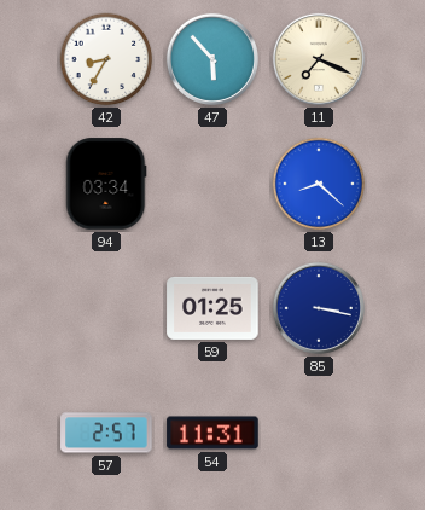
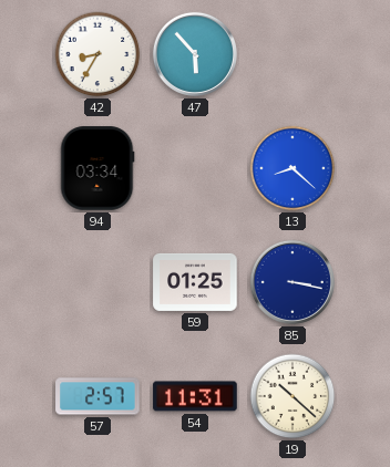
11: 7:19 -> none (319, 59)
19: none -> 10:22 (292, 396)
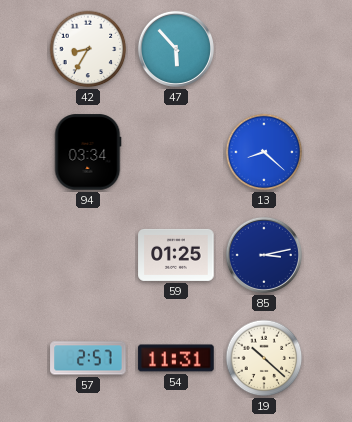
85: 3:17 -> 3:13 (264, 255)
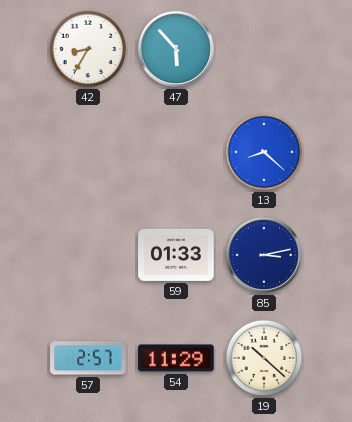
94: 03:34 -> none (88, 152)
59: 01:25 -> 01:33 (176, 255)
54: 11:31 -> 11:29 (176, 358)
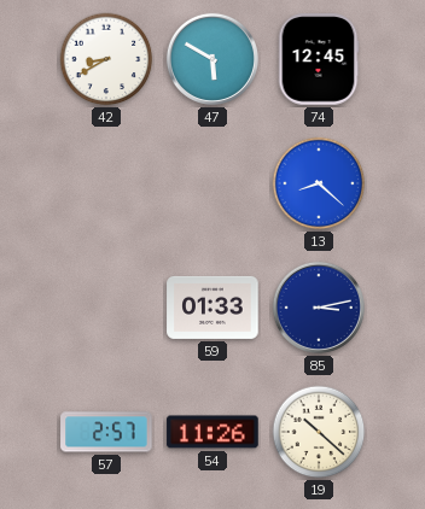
42: 8:35 -> 8:40 (106, 59)
47: 5:53 -> 5:50 (212, 59)
74: none -> 12:45 (319, 59)
54: 11:29 -> 11:26 (212, 432)
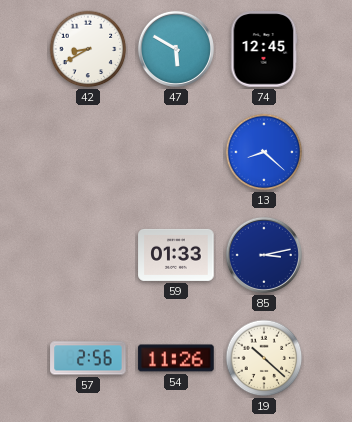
57: 2:57 -> 2:56 (88, 358)
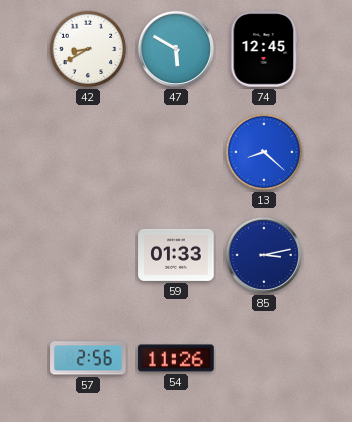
19: 10:22 -> none (264, 358)
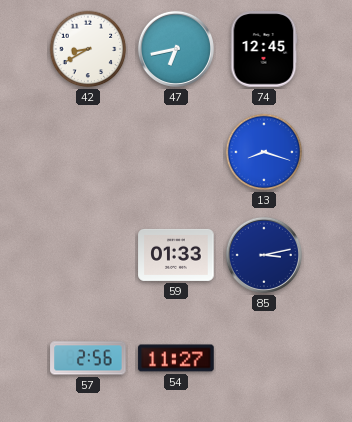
47: 5:50 -> 6:43 (176, 49)
13: 8:22 -> 8:18 (264, 152)
54: 11:26 -> 11:27 (176, 358)
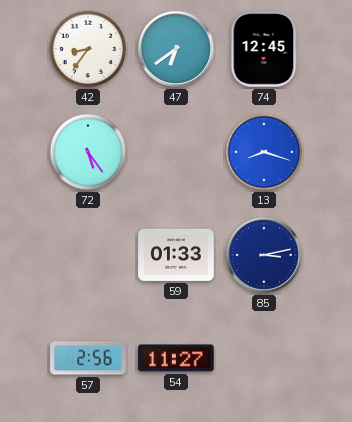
42: 8:40 -> 8:36 (88, 49)
47: 6:43 -> 6:39 (176, 49)
72: none -> 5:24 (88, 152)
